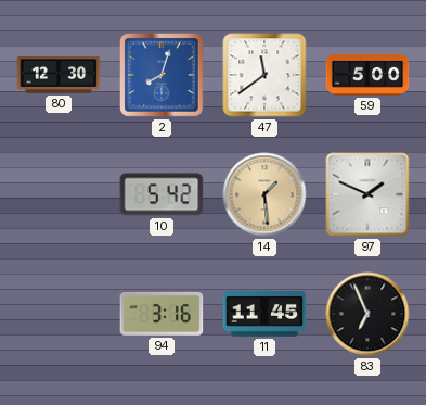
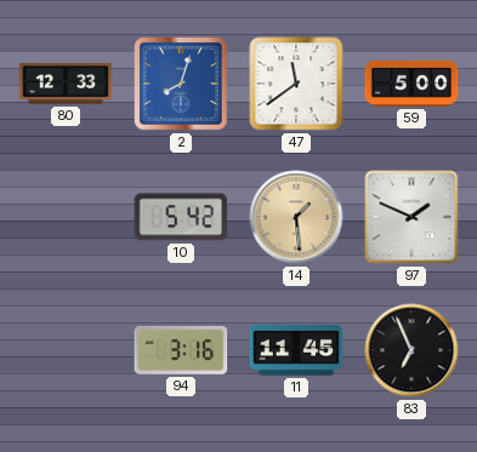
80: 12:30 -> 12:33 (66, 84)
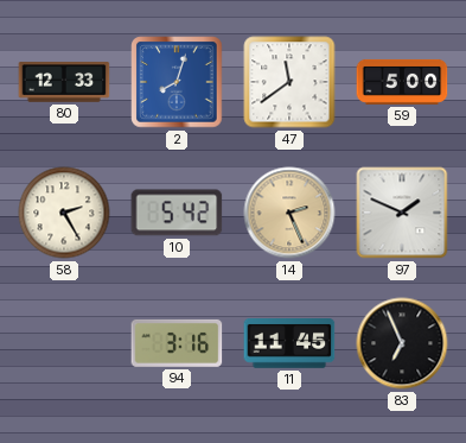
58: none -> 2:25 (64, 213)
14: 1:29 -> 2:26 (289, 213)
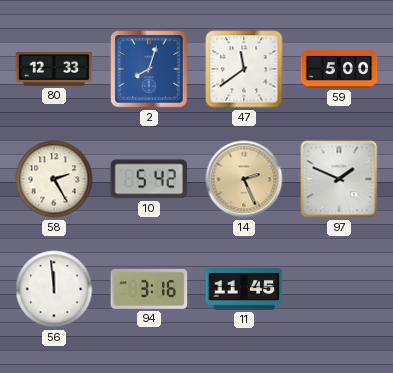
56: none -> 11:59 (54, 289)
83: 6:56 -> none (402, 343)
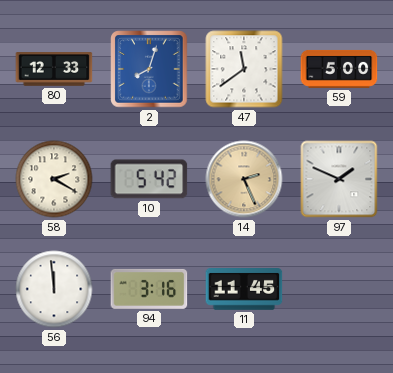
58: 2:25 -> 2:20 (54, 179)
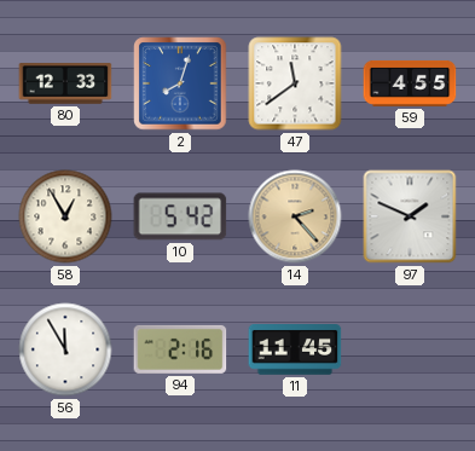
59: 5:00 -> 4:55 (410, 83)
58: 2:20 -> 12:55 (65, 216)
14: 2:26 -> 2:23 (295, 216)
56: 11:59 -> 11:55 (65, 349)
94: 3:16 -> 2:16 (180, 349)
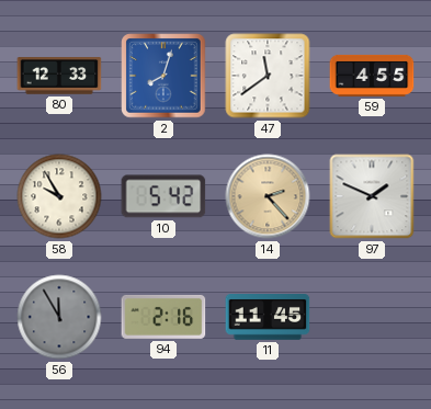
58: 12:55 -> 9:55 (59, 196)
56 dial: white -> grey (59, 317)
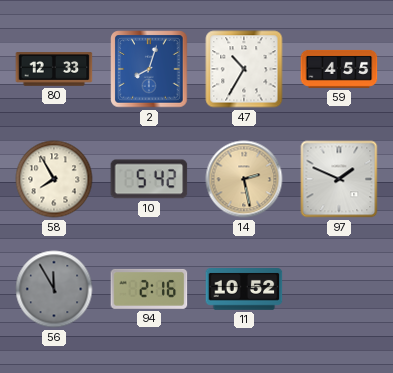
47: 11:39 -> 10:35 (244, 69)
58: 9:55 -> 7:55 (54, 179)
14: 2:23 -> 2:28 (244, 179)
11: 11:45 -> 10:52 (244, 290)
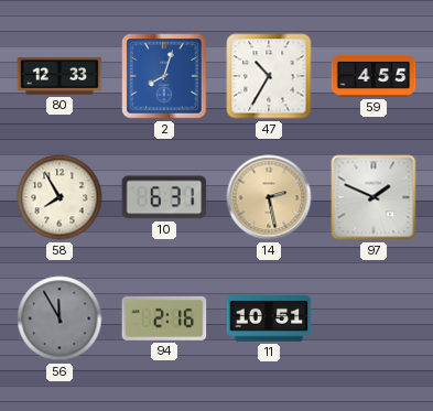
10: 5:42 -> 6:31 (164, 197)
11: 10:52 -> 10:51 (269, 320)
